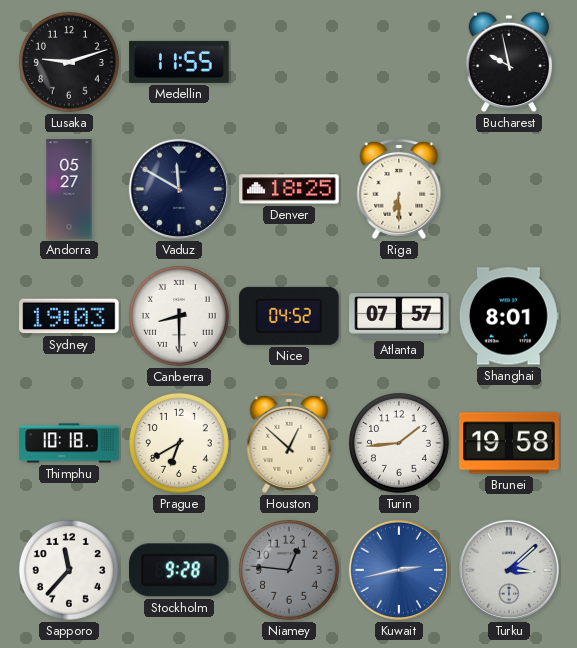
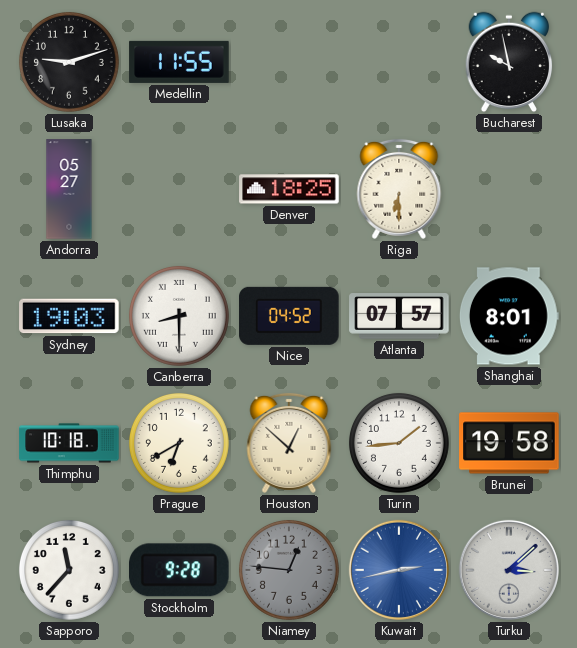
Vaduz: 11:50 -> none (179, 189)
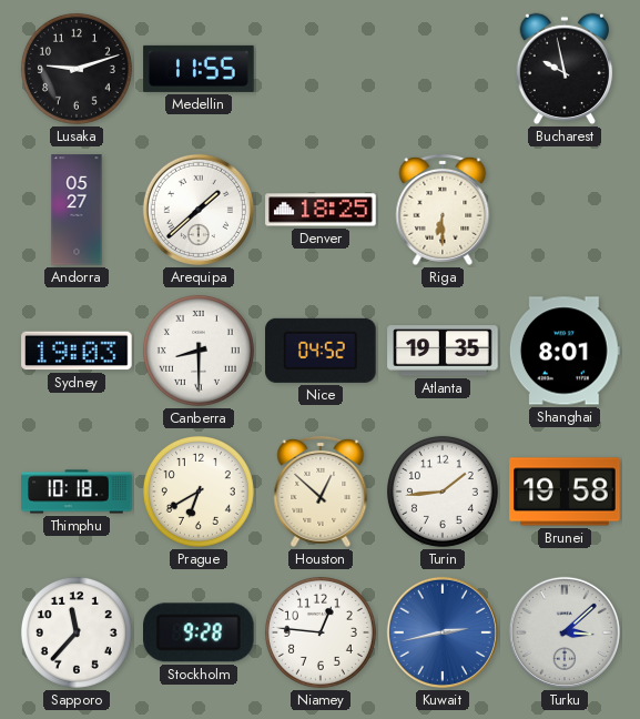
Arequipa: none -> 1:38 (199, 210)
Atlanta: 07:57 -> 19:35 (443, 351)
Niamey dial: grey -> white (321, 632)
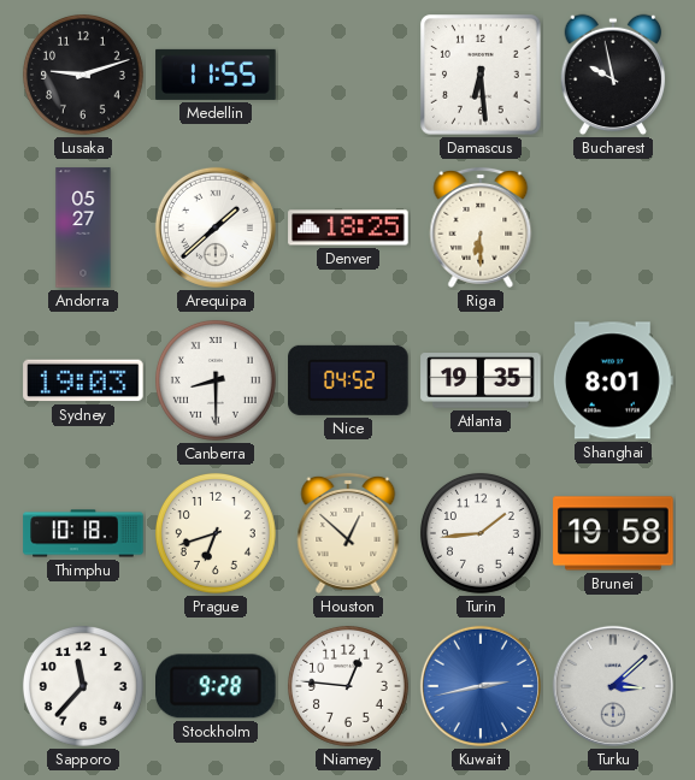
Damascus: none -> 6:29 (481, 75)
Prague: 6:40 -> 6:42 (216, 533)
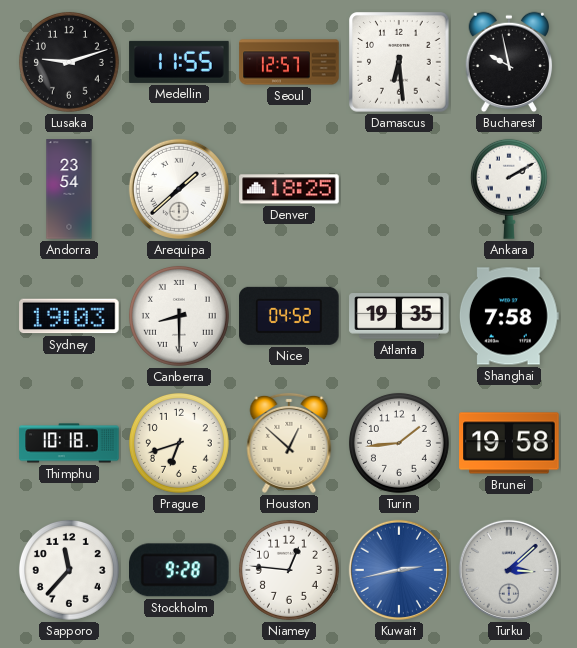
Seoul: none -> 12:57 (289, 62)
Andorra: 05:27 -> 23:54 (69, 189)
Riga: 6:30 -> none (481, 227)
Ankara: none -> 2:10 (509, 189)
Shanghai: 8:01 -> 7:58 (509, 316)
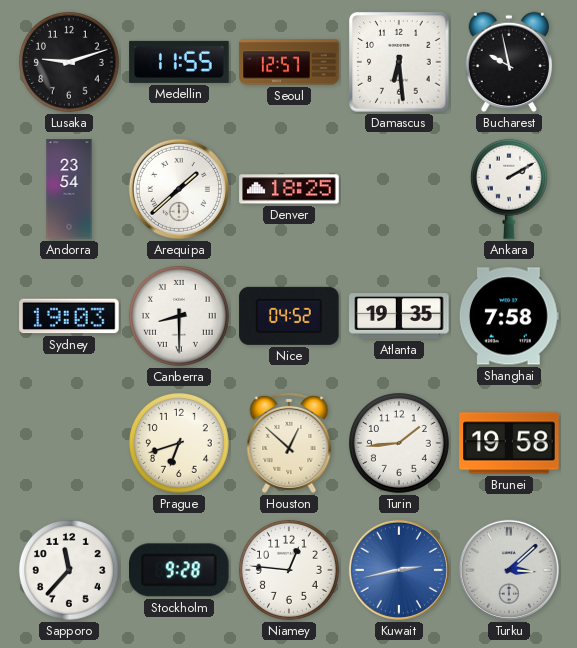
Thimphu: 10:18 -> none (69, 443)
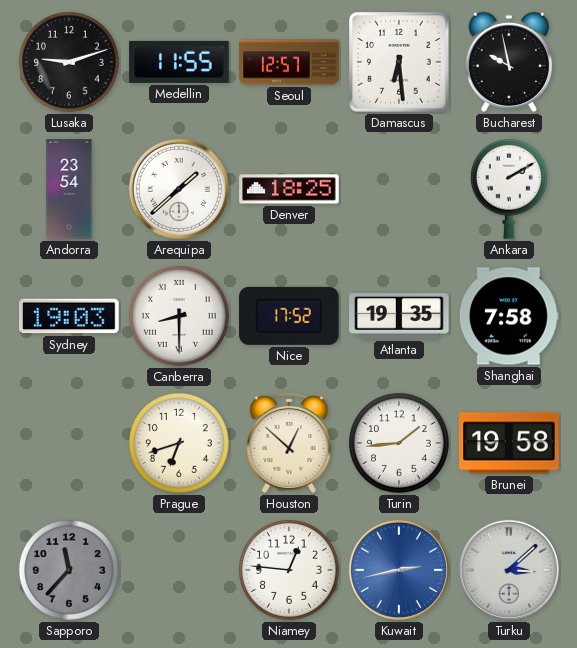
Nice: 04:52 -> 17:52 (289, 316)
Sapporo dial: white -> grey (69, 570)
Stockholm: 9:28 -> none (180, 570)
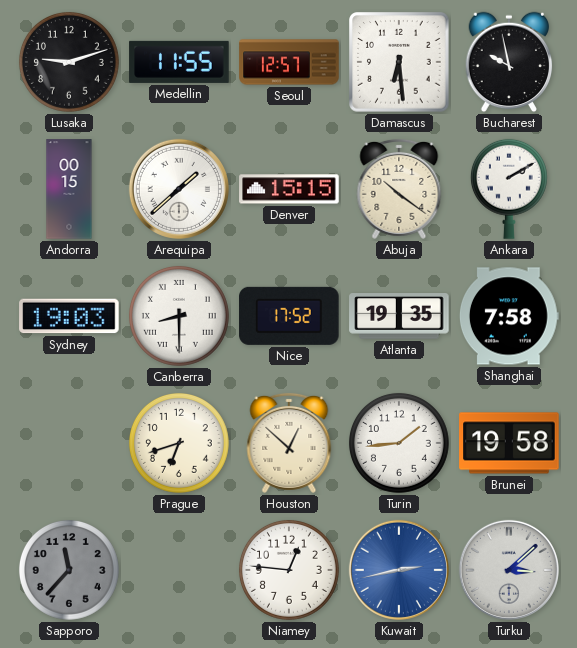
Andorra: 23:54 -> 00:15 (69, 189)
Denver: 18:25 -> 15:15 (289, 189)
Abuja: none -> 10:21 (399, 189)
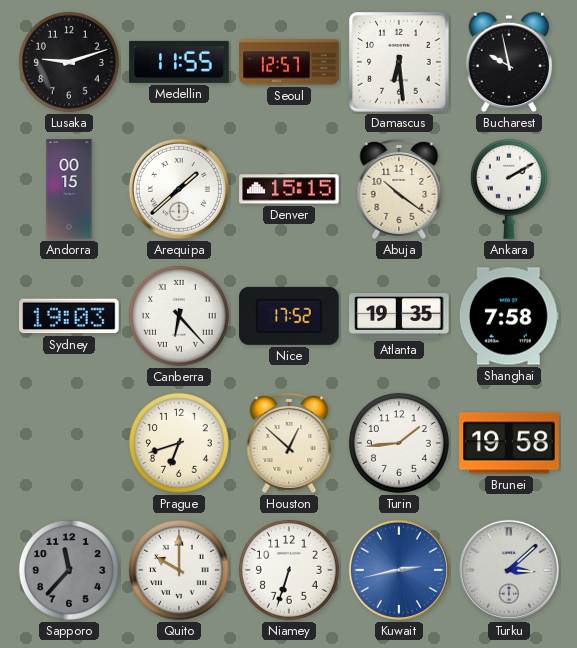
Canberra: 8:30 -> 6:23 (179, 316)
Quito: none -> 10:00 (179, 570)
Niamey: 12:46 -> 6:33 (289, 570)
